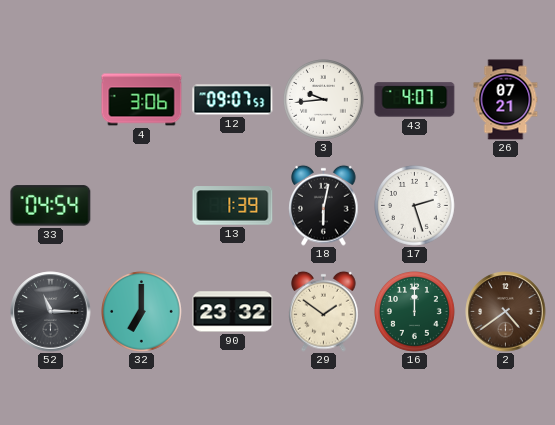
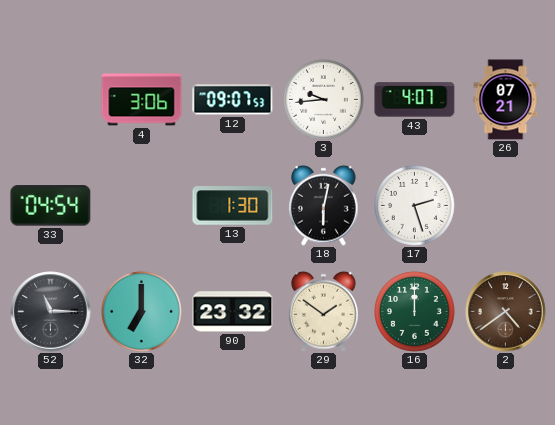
13: 1:39 -> 1:30 (233, 206)
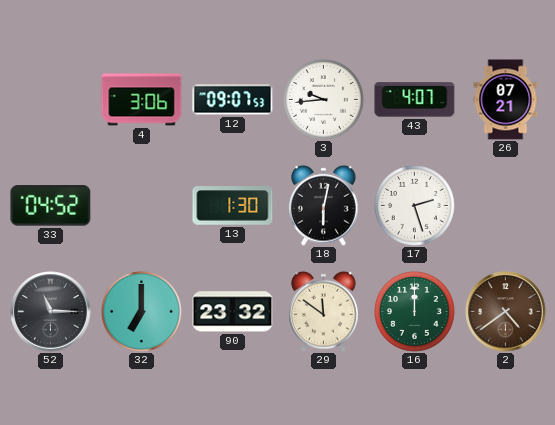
33: 04:54 -> 04:52 (51, 206)
29: 1:51 -> 11:51 (324, 311)
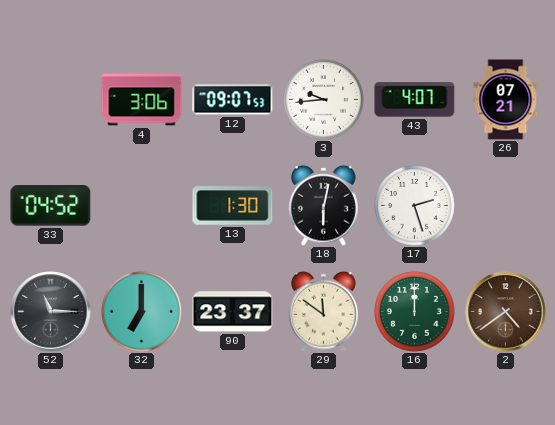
90: 23:32 -> 23:37 (233, 312)
